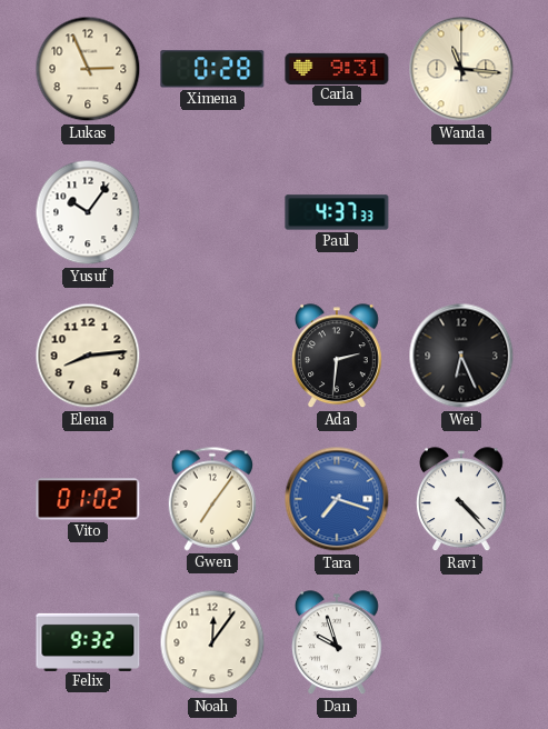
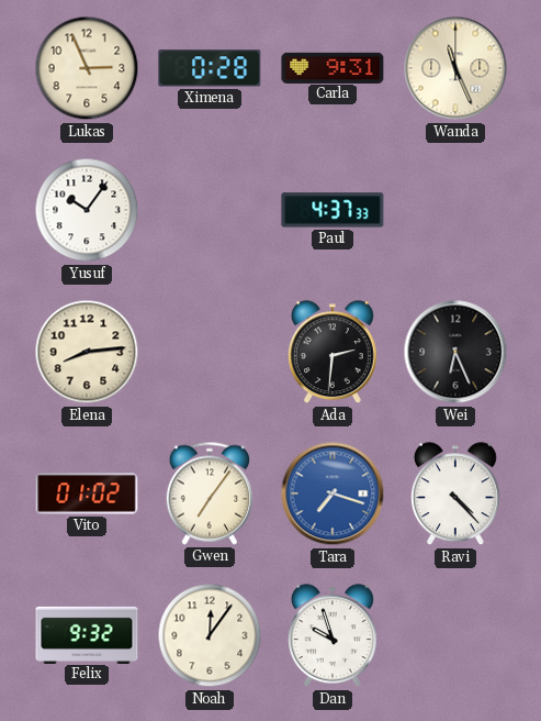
Wanda: 11:16 -> 11:26 (455, 68)
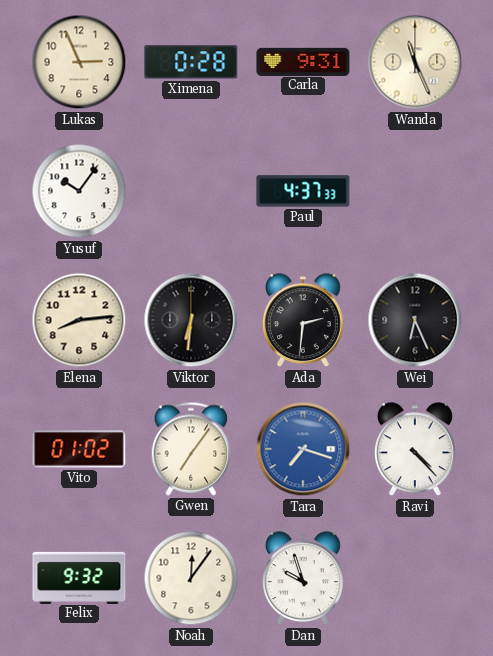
Viktor: none -> 6:31 (191, 320)
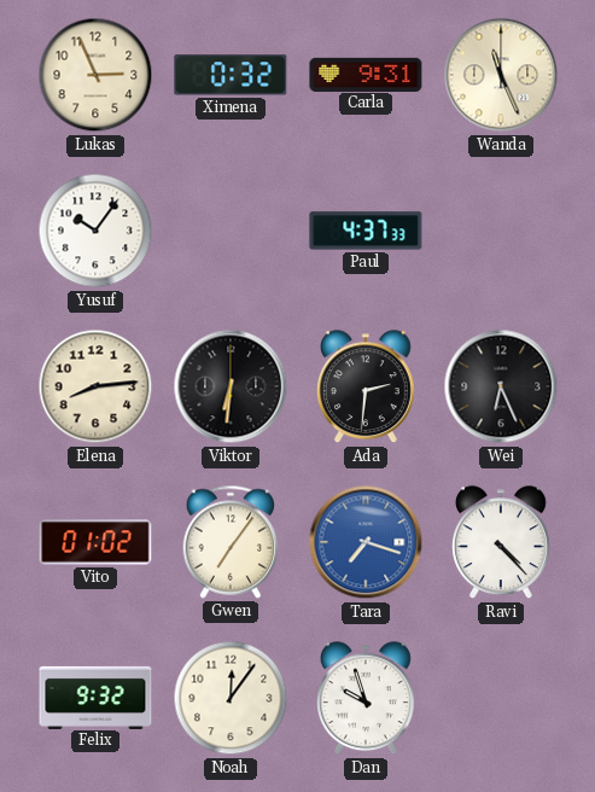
Ximena: 0:28 -> 0:32 (231, 75)
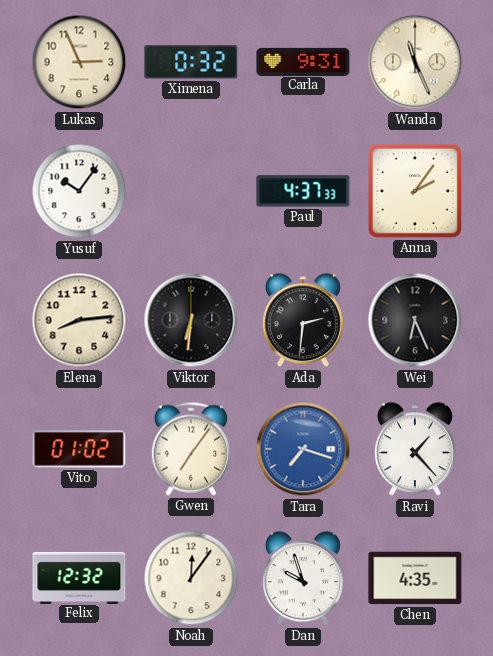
Anna: none -> 2:06 (415, 191)
Ravi: 4:23 -> 1:23 (415, 450)
Felix: 9:32 -> 12:32 (79, 577)
Chen: none -> 4:35 (415, 578)
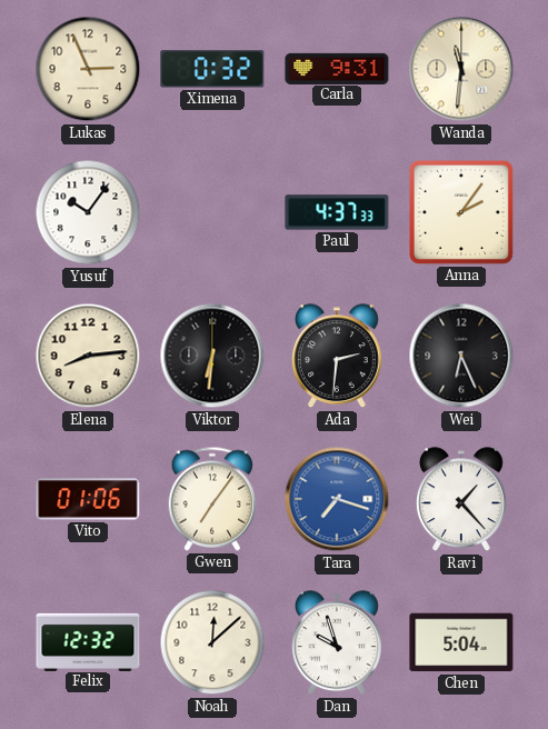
Wanda: 11:26 -> 11:31 (461, 69)
Vito: 01:02 -> 01:06 (88, 499)
Noah: 12:06 -> 12:08 (212, 642)
Chen: 4:35 -> 5:04 (461, 642)
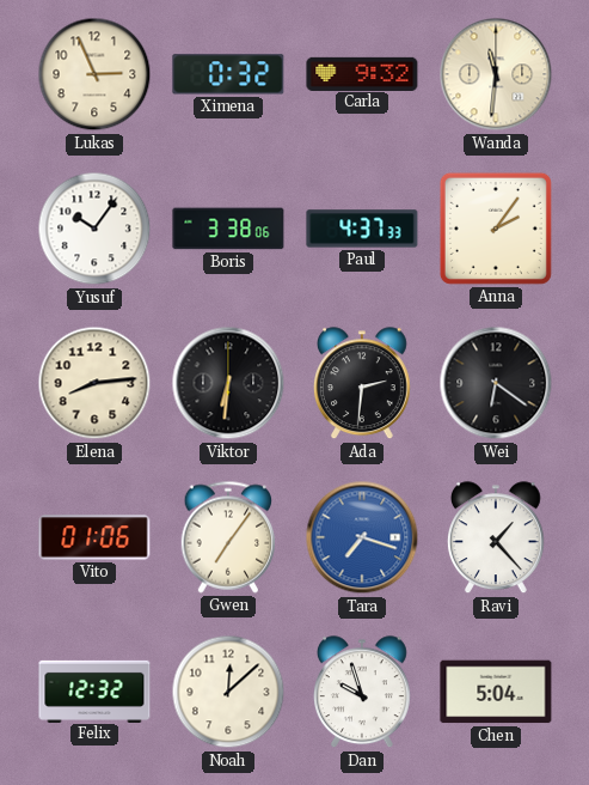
Carla: 9:31 -> 9:32 (362, 73)
Boris: none -> 3:38 (228, 229)
Wei: 6:26 -> 6:21 (496, 383)
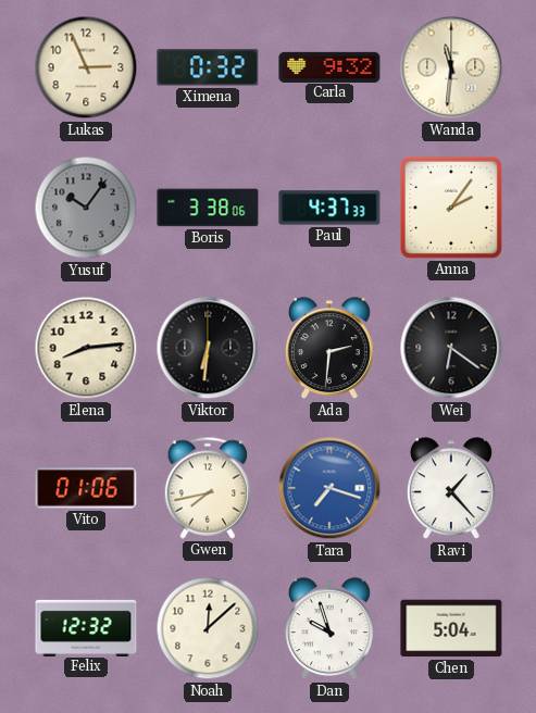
Yusuf dial: white -> grey (86, 208)
Gwen: 7:06 -> 7:43 (208, 488)
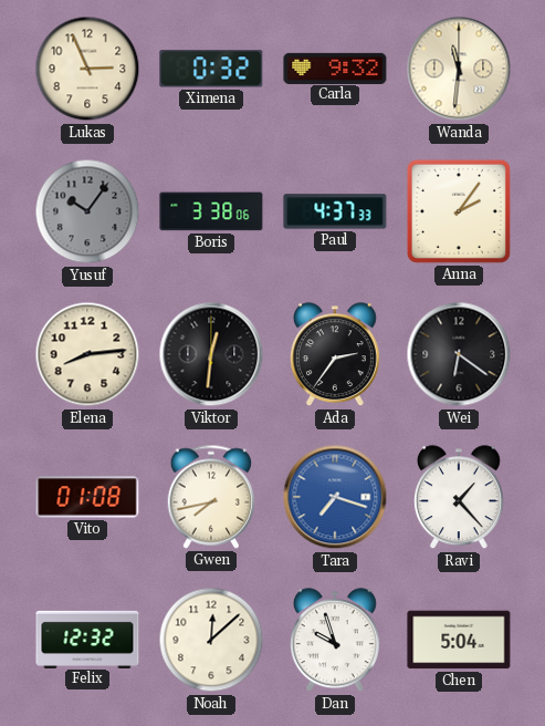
Viktor: 6:31 -> 12:31 (211, 354)
Ada: 2:31 -> 2:36 (335, 355)
Vito: 01:06 -> 01:08 (87, 497)
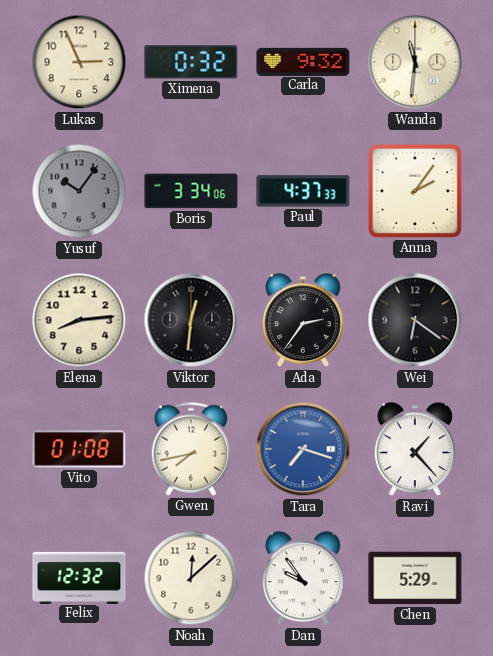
Boris: 3:38 -> 3:34 (191, 191)
Dan: 9:57 -> 9:54 (303, 579)
Chen: 5:04 -> 5:29 (415, 578)
